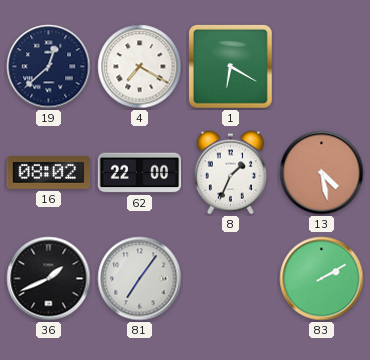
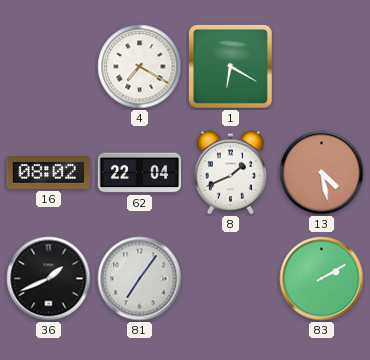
19: 12:38 -> none (49, 67)
62: 22:00 -> 22:04 (140, 173)
8: 1:34 -> 1:41 (230, 173)
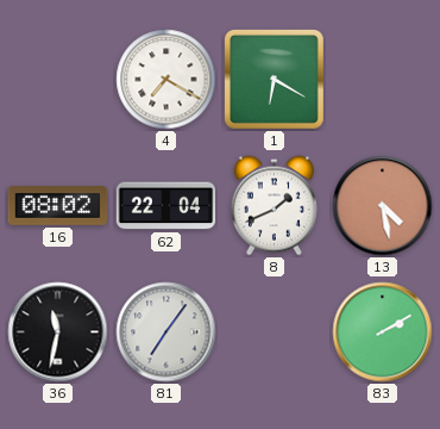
36: 1:41 -> 11:32 (58, 332)
